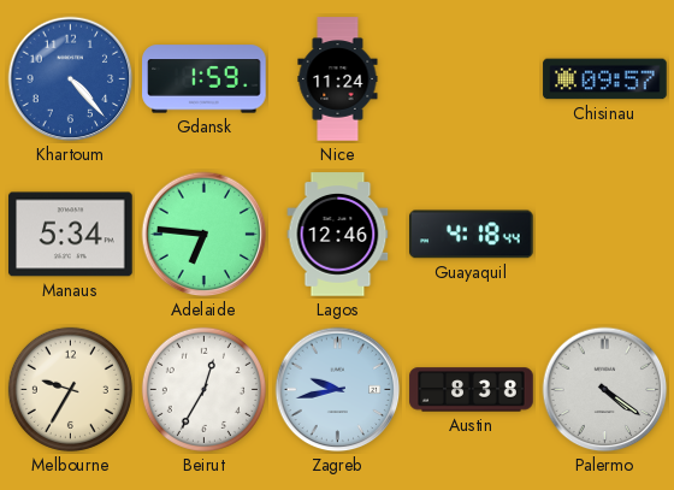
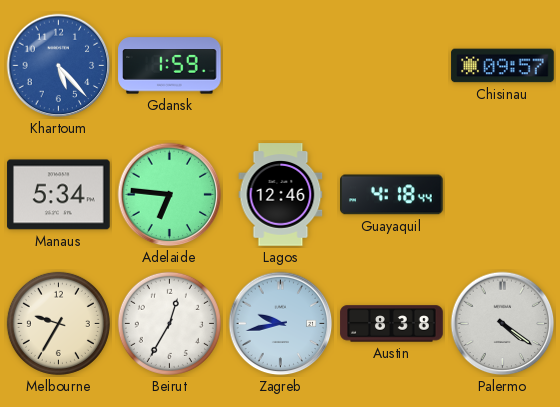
Khartoum: 4:23 -> 5:23 (59, 66)
Nice: 11:24 -> none (338, 79)
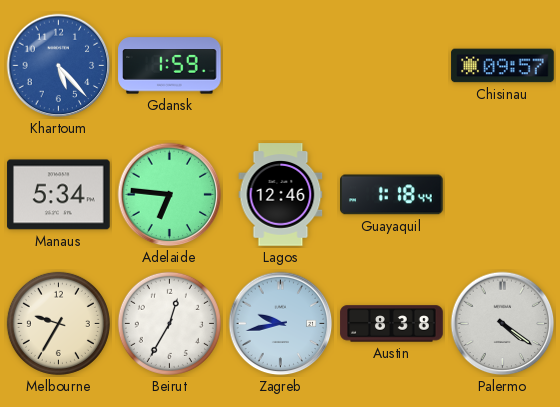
Guayaquil: 4:18 -> 1:18 (392, 195)
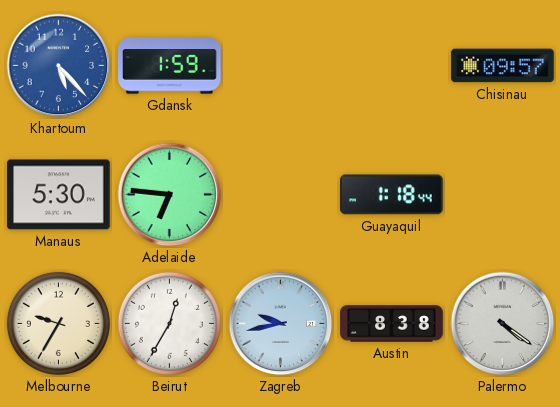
Manaus: 5:34 -> 5:30 (59, 195)
Lagos: 12:46 -> none (281, 195)
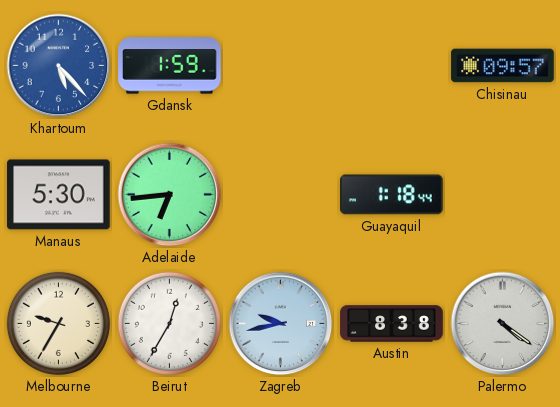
Adelaide: 6:46 -> 6:44 (170, 195)
